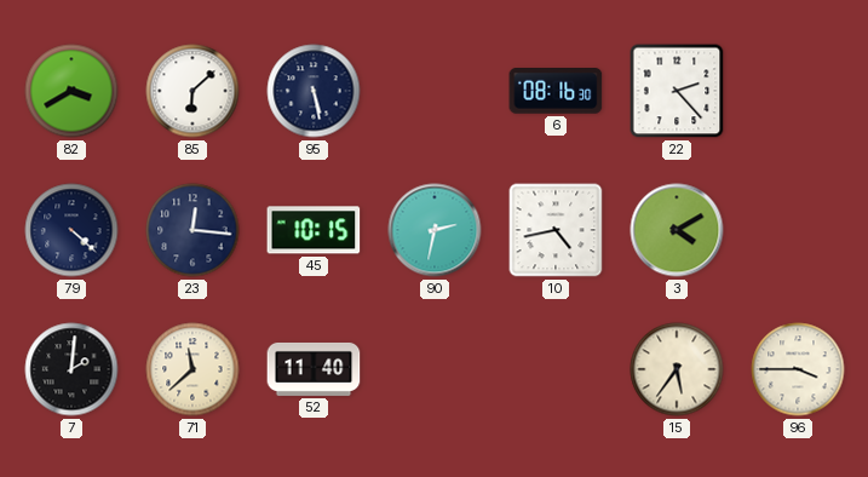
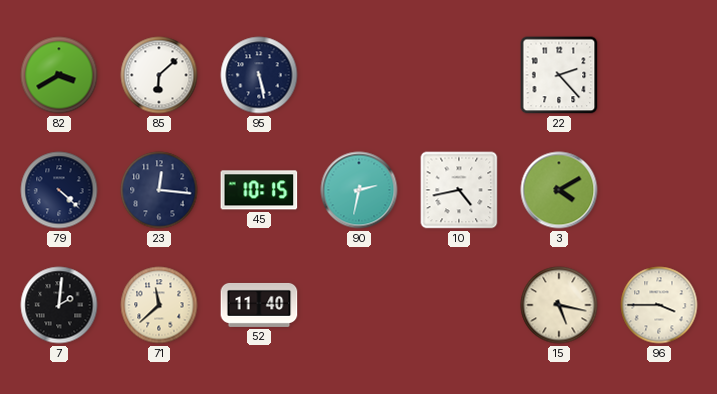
6: 08:16 -> none (556, 92)
15: 5:36 -> 5:17 (559, 305)
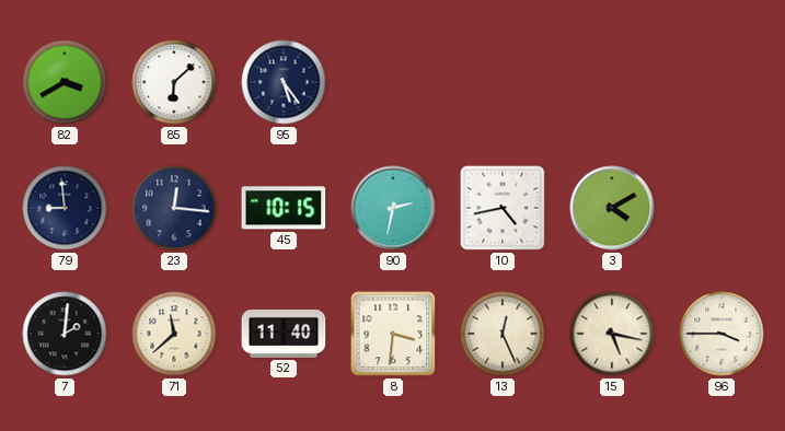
95: 5:28 -> 5:24 (284, 82)
22: 2:23 -> none (559, 75)
79: 4:22 -> 8:59 (65, 208)
8: none -> 3:31 (393, 334)
13: none -> 12:26 (503, 334)
